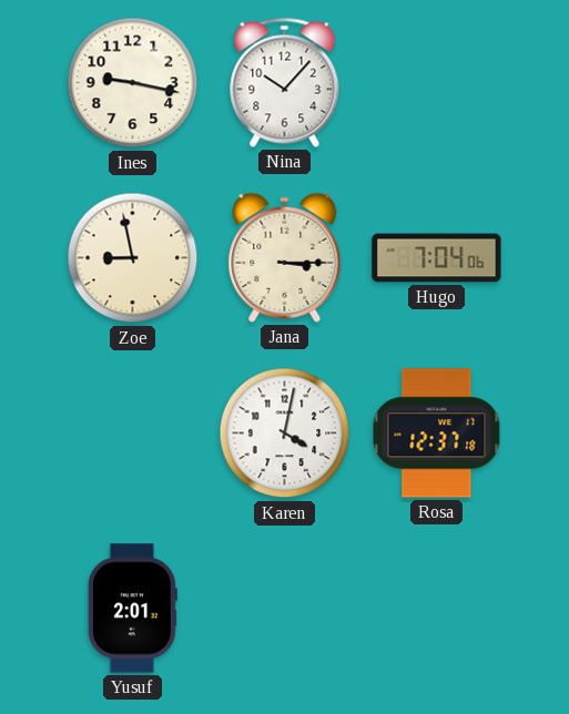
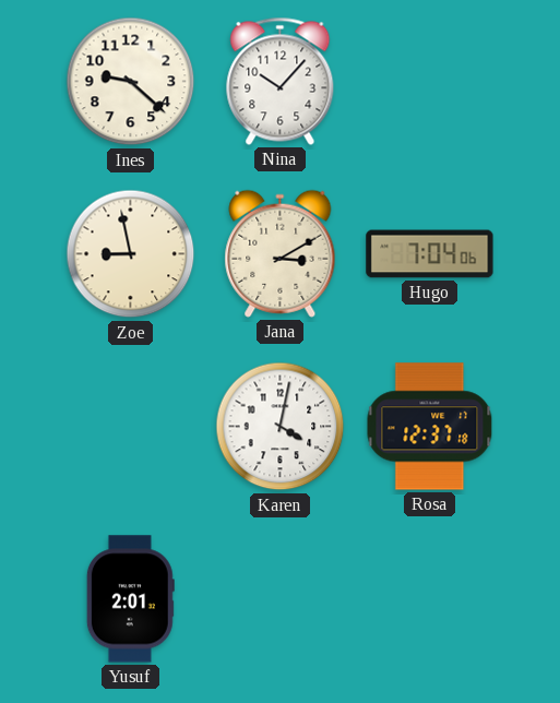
Ines: 9:17 -> 9:22 (131, 82)
Jana: 3:15 -> 3:10 (281, 253)
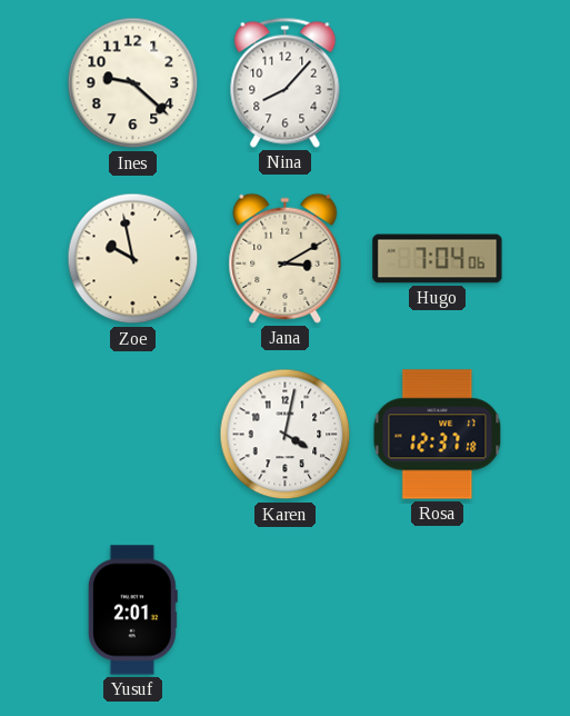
Nina: 10:07 -> 8:07 (286, 82)
Zoe: 8:58 -> 9:58 (133, 259)
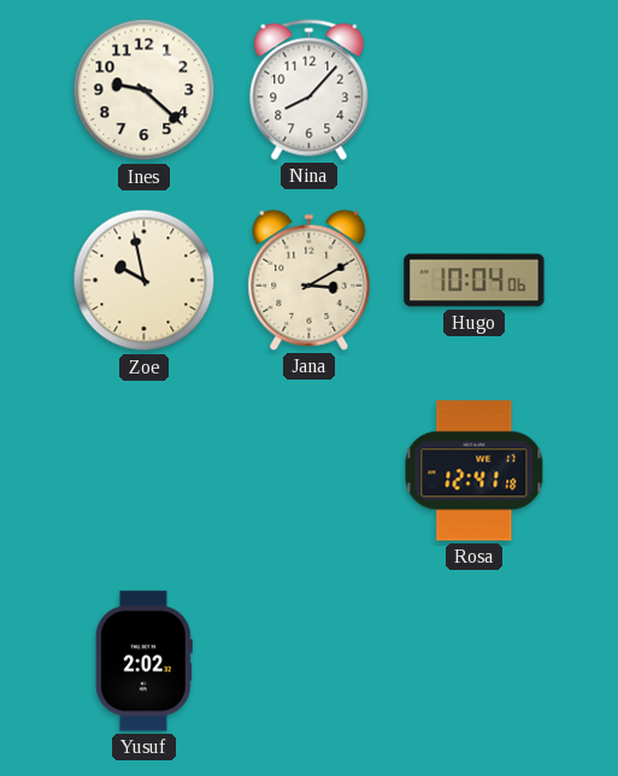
Hugo: 7:04 -> 10:04 (475, 281)
Karen: 4:02 -> none (286, 435)
Rosa: 12:37 -> 12:41 (475, 471)
Yusuf: 2:01 -> 2:02 (143, 662)
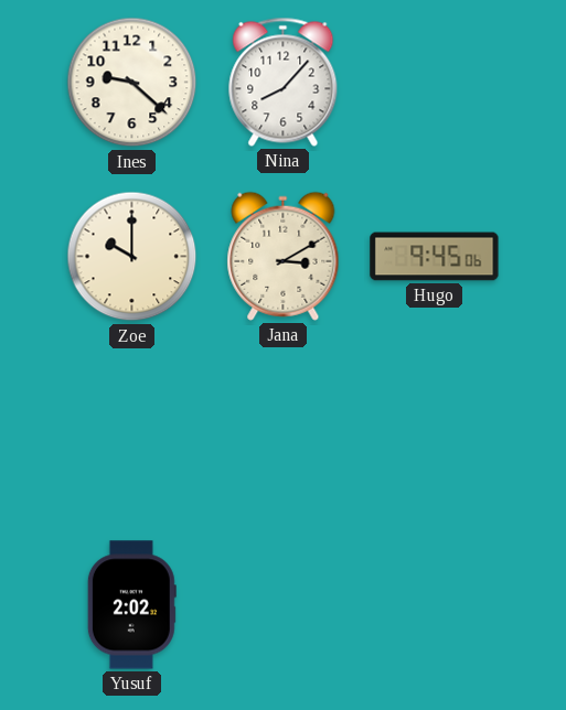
Zoe: 9:58 -> 10:00 (132, 257)
Hugo: 10:04 -> 9:45 (435, 257)
Rosa: 12:41 -> none (475, 471)
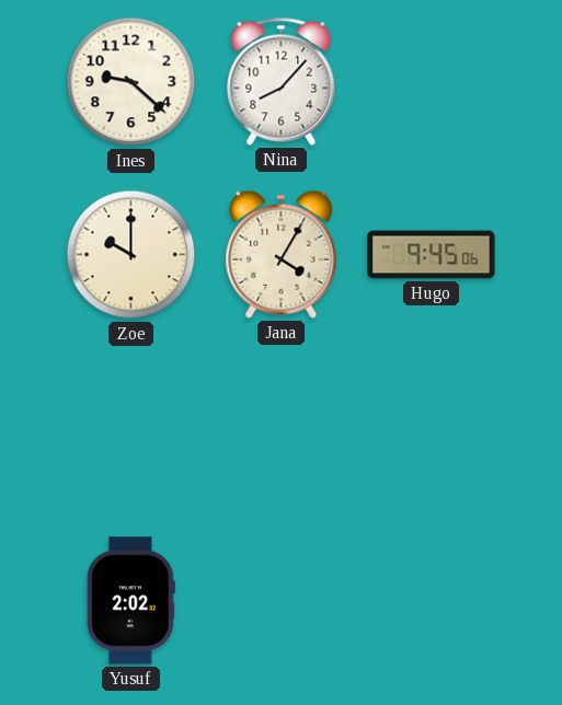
Jana: 3:10 -> 4:05 (282, 254)
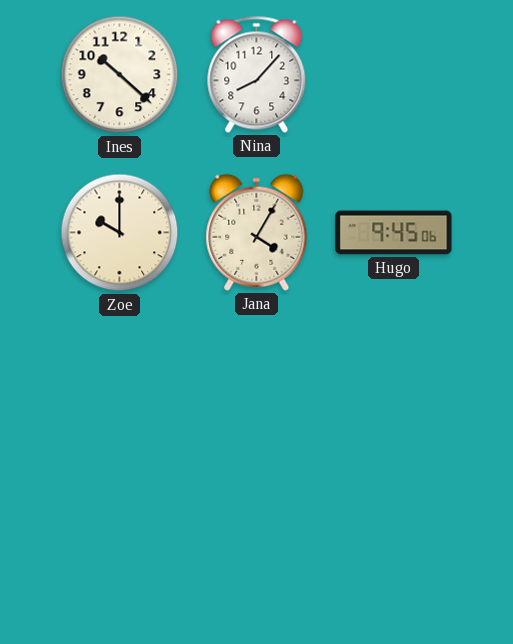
Ines: 9:22 -> 10:22 (120, 75)
Yusuf: 2:02 -> none (130, 601)
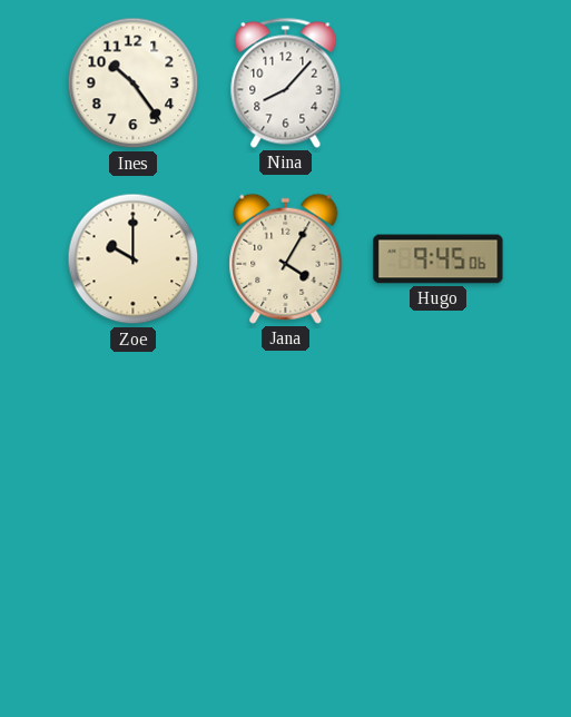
Ines: 10:22 -> 10:24 (134, 84)
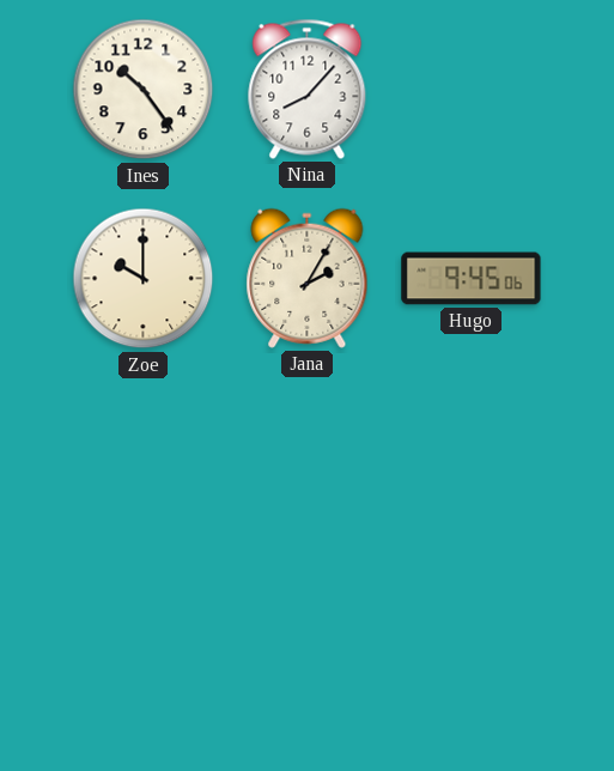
Jana: 4:05 -> 2:05 (308, 278)
